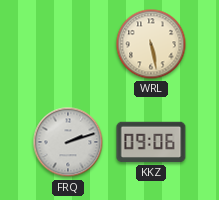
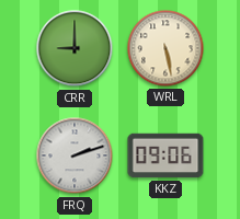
CRR: none -> 9:00 (75, 48)
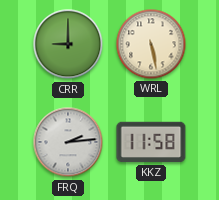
FRQ: 2:12 -> 2:14 (68, 142)
KKZ: 09:06 -> 11:58 (151, 142)
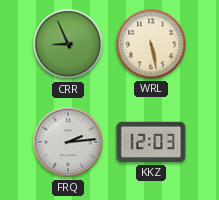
CRR: 9:00 -> 8:56 (68, 44)
KKZ: 11:58 -> 12:03 (151, 142)
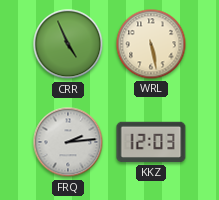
CRR: 8:56 -> 4:56 (68, 44)
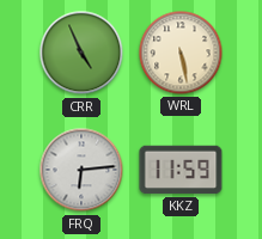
FRQ: 2:14 -> 6:14 (81, 170)
KKZ: 12:03 -> 11:59 (181, 170)
